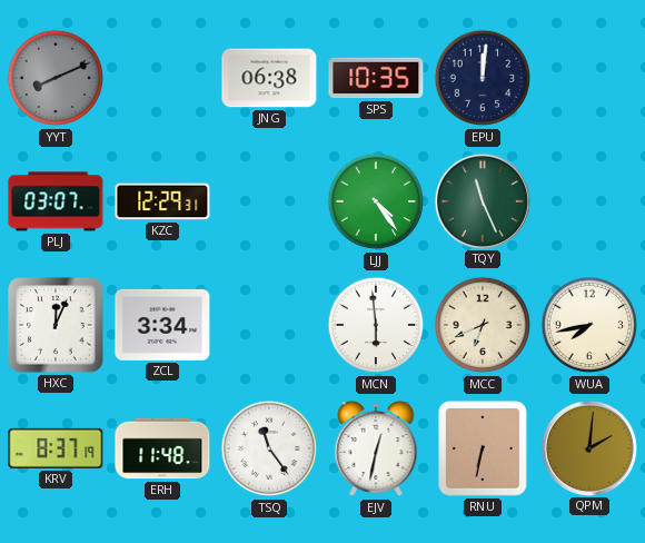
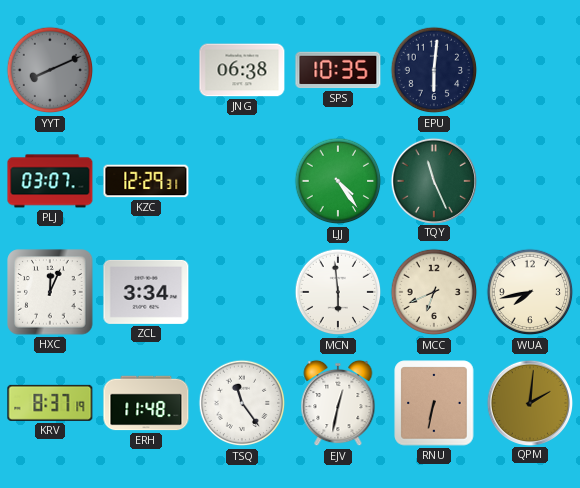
EPU: 12:01 -> 6:01 (434, 70)
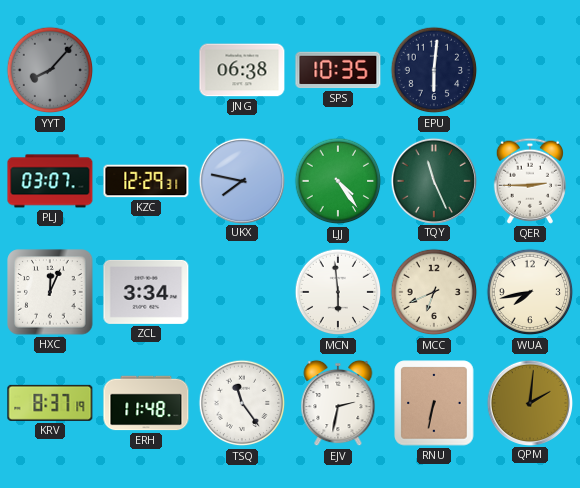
YYT: 8:11 -> 8:07 (50, 70)
UKX: none -> 7:47 (241, 180)
QER: none -> 2:45 (530, 181)
EJV: 12:32 -> 2:32 (338, 403)
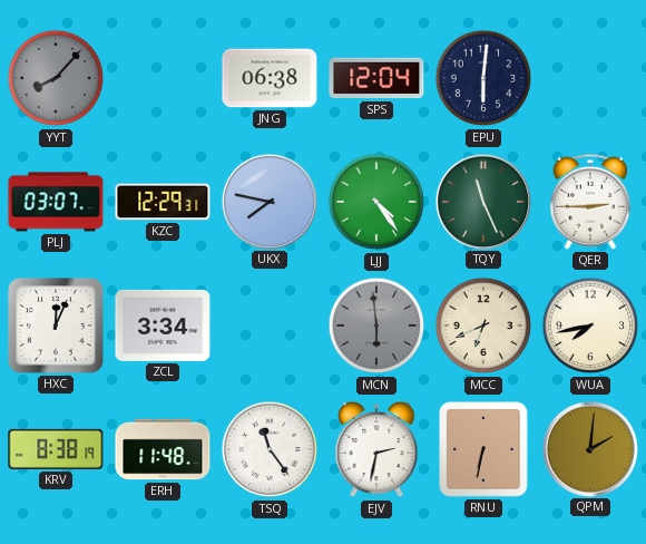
SPS: 10:35 -> 12:04 (376, 78)
MCN dial: white -> grey (376, 326)
KRV: 8:37 -> 8:38 (56, 449)
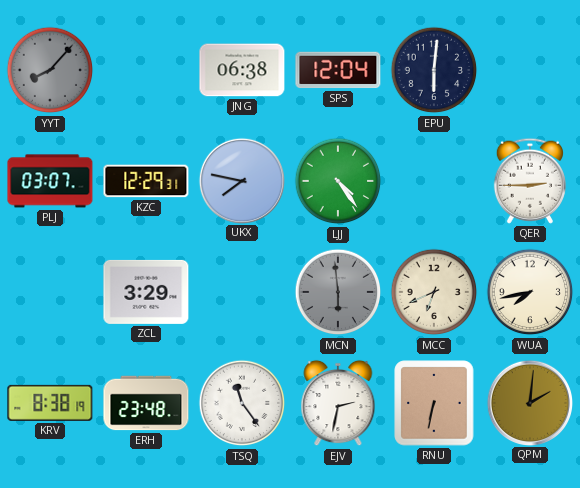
TQY: 11:26 -> none (482, 201)
HXC: 12:04 -> none (56, 326)
ZCL: 3:34 -> 3:29 (146, 292)
ERH: 11:48 -> 23:48 (146, 403)
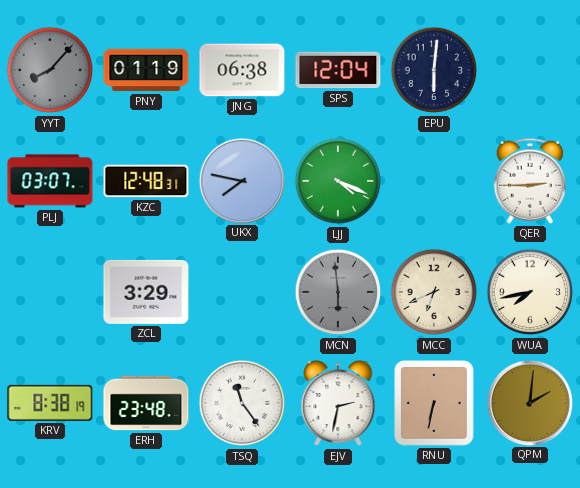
PNY: none -> 01:19 (146, 70)
KZC: 12:29 -> 12:48 (146, 181)
LJJ: 4:24 -> 4:19 (338, 181)
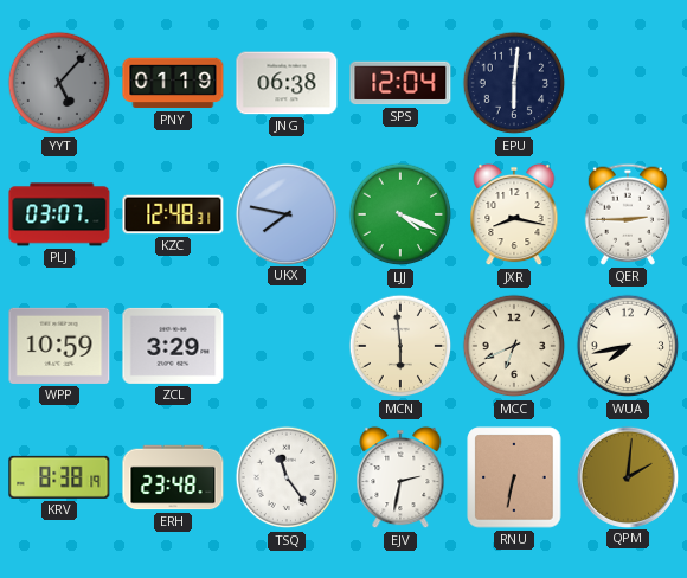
YYT: 8:07 -> 5:07 (59, 83)
JXR: none -> 8:17 (514, 214)
WPP: none -> 10:59 (59, 346)
MCN dial: grey -> cream (400, 346)
